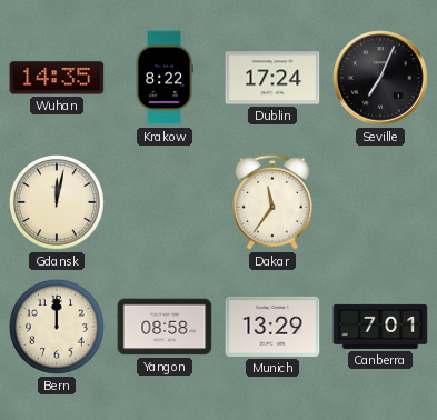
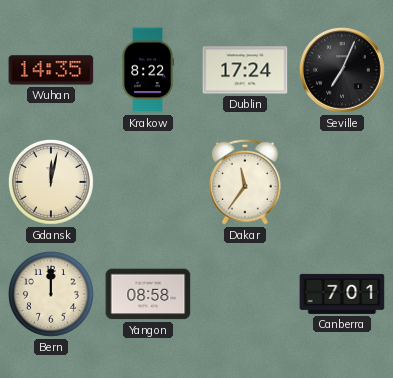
Munich: 13:29 -> none (272, 327)
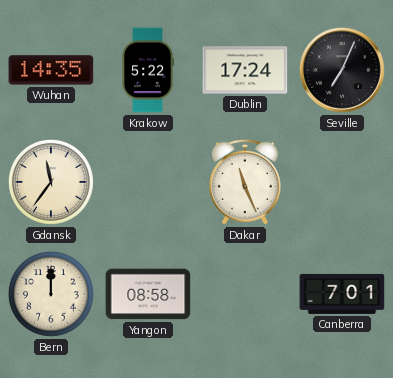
Krakow: 8:22 -> 5:22 (148, 70)
Gdansk: 12:02 -> 11:36 (51, 182)
Dakar: 11:36 -> 11:26 (246, 182)
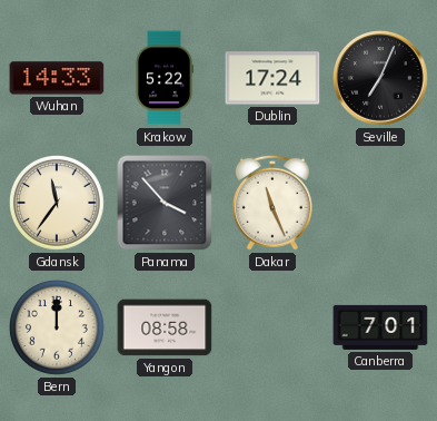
Wuhan: 14:35 -> 14:33 (57, 78)
Panama: none -> 3:53 (165, 203)
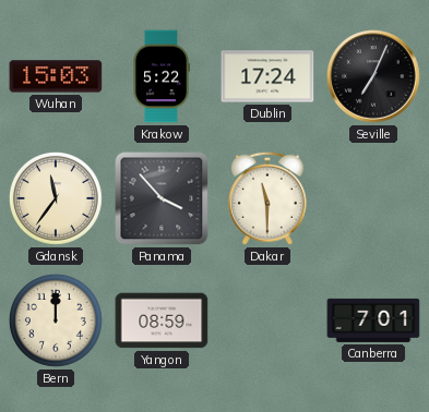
Wuhan: 14:33 -> 15:03 (56, 76)
Dakar: 11:26 -> 11:30 (269, 198)
Yangon: 08:58 -> 08:59 (162, 320)
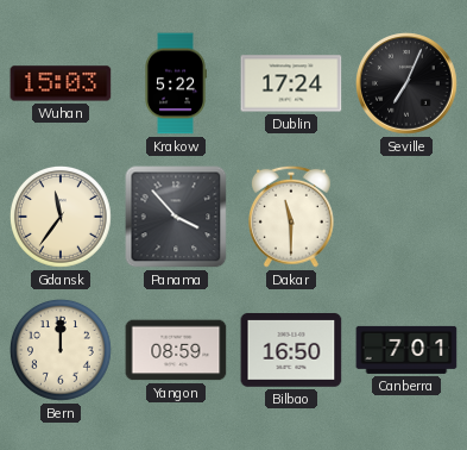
Bilbao: none -> 16:50 (291, 351)
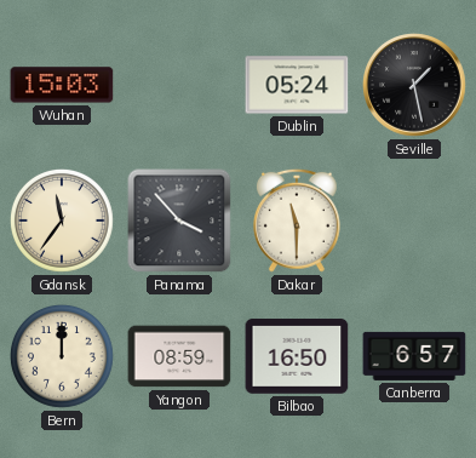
Krakow: 5:22 -> none (176, 83)
Dublin: 17:24 -> 05:24 (297, 85)
Seville: 7:04 -> 1:28 (414, 85)
Canberra: 7:01 -> 6:57 (414, 356)
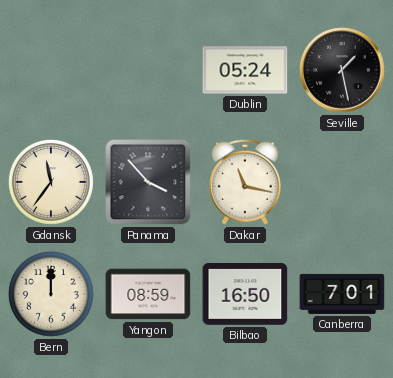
Wuhan: 15:03 -> none (62, 85)
Dakar: 11:30 -> 11:17 (246, 182)
Canberra: 6:57 -> 7:01 (342, 294)
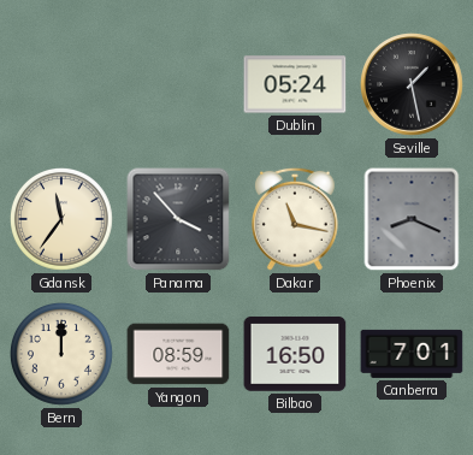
Phoenix: none -> 8:19 (412, 219)
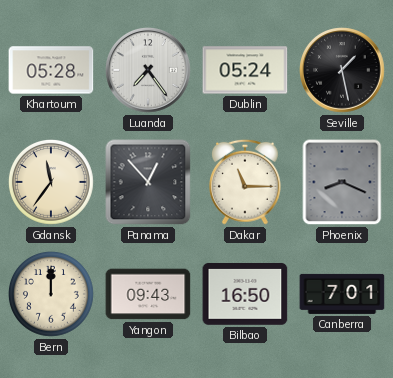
Khartoum: none -> 05:28 (51, 70)
Luanda: none -> 7:24 (148, 70)
Panama: 3:53 -> 12:53 (148, 182)
Dakar: 11:17 -> 11:15 (246, 182)
Yangon: 08:59 -> 09:43 (148, 294)
